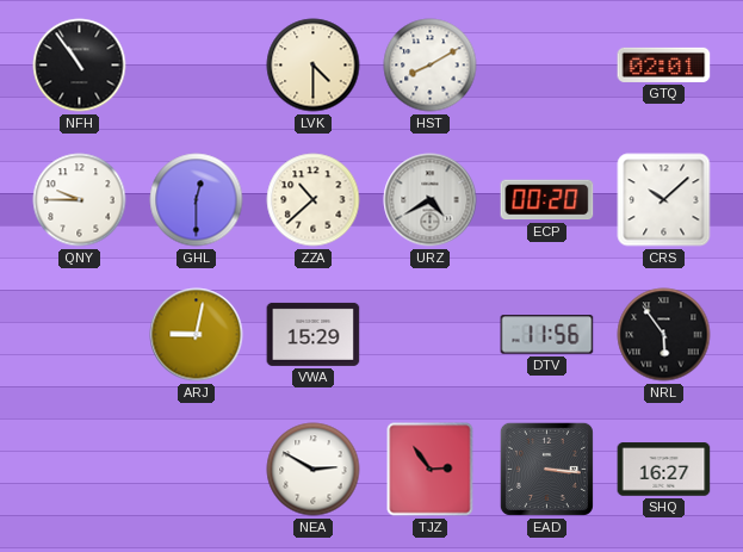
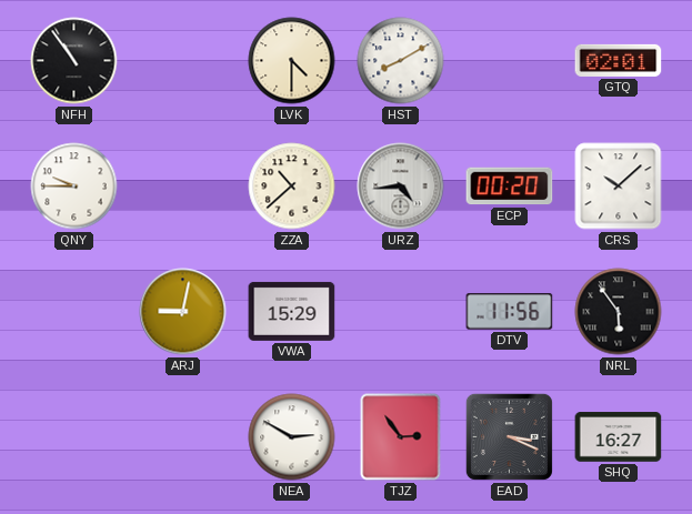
GHL: 12:30 -> none (197, 200)
URZ: 4:40 -> 4:44 (401, 187)
EAD: 3:16 -> 3:19 (509, 436)
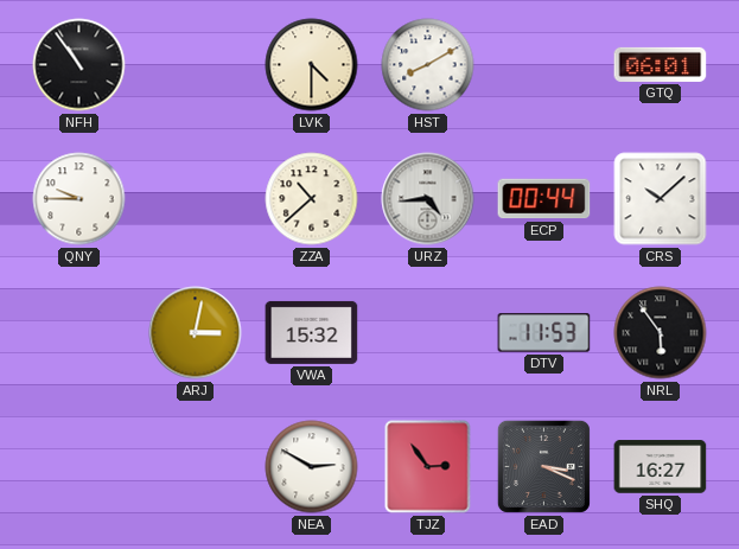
GTQ: 02:01 -> 06:01 (661, 64)
ECP: 00:20 -> 00:44 (544, 199)
ARJ: 9:02 -> 3:02 (196, 333)
VWA: 15:29 -> 15:32 (312, 332)
DTV: 11:56 -> 11:53 (544, 333)
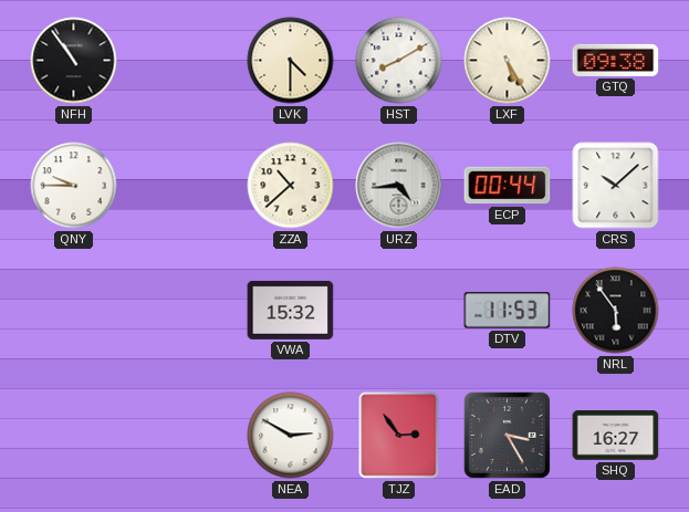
LXF: none -> 5:25 (508, 61)
GTQ: 06:01 -> 09:38 (616, 60)
ARJ: 3:02 -> none (196, 333)
EAD: 3:19 -> 3:25 (507, 435)
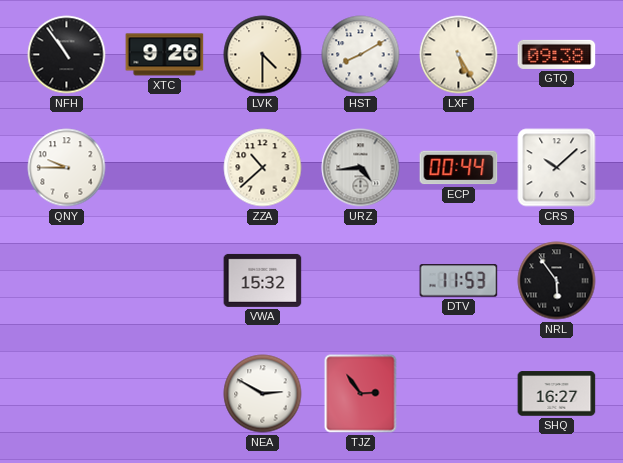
XTC: none -> 9:26 (165, 55)
EAD: 3:25 -> none (507, 435)
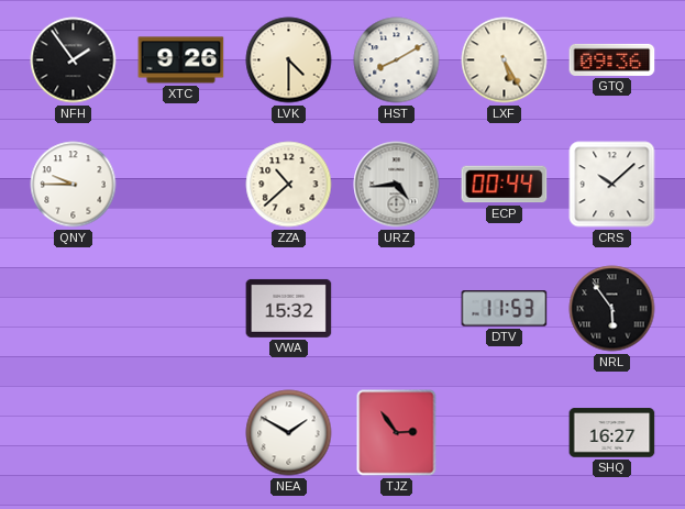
NFH: 10:54 -> 1:54 (74, 60)
GTQ: 09:38 -> 09:36 (612, 59)
NEA: 2:50 -> 1:50 (289, 433)
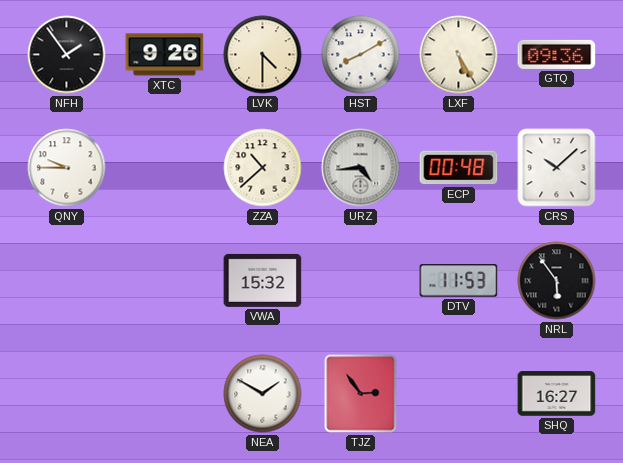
ECP: 00:44 -> 00:48 (459, 168)
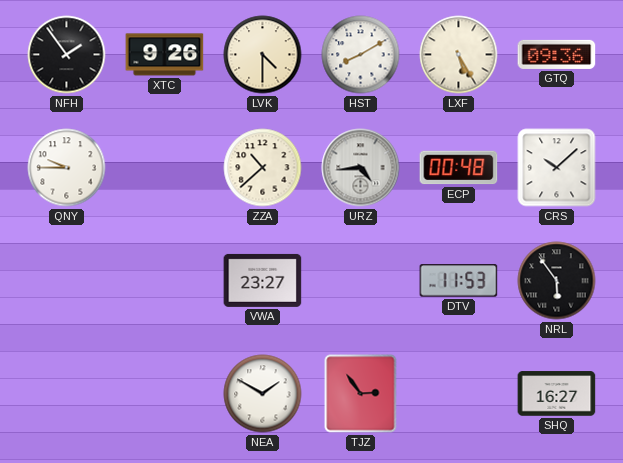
VWA: 15:32 -> 23:27 (263, 280)
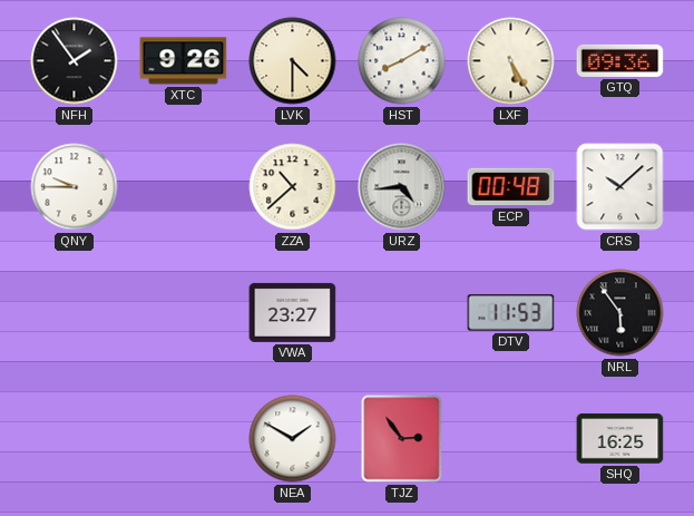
SHQ: 16:27 -> 16:25 (620, 439)
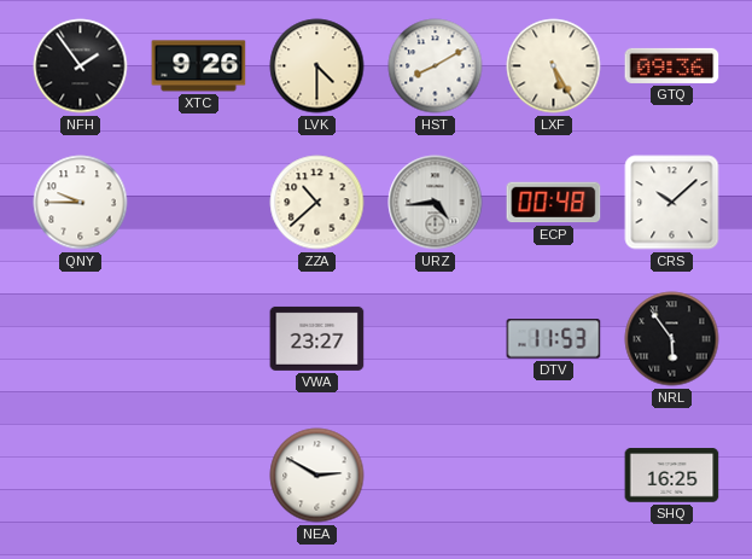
NEA: 1:50 -> 2:50 (317, 476)
TJZ: 2:54 -> none (402, 439)
